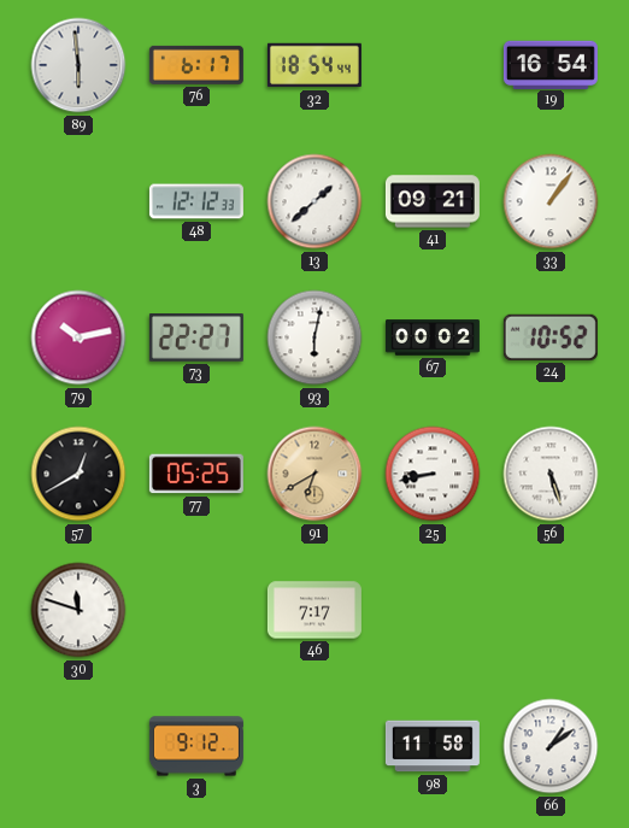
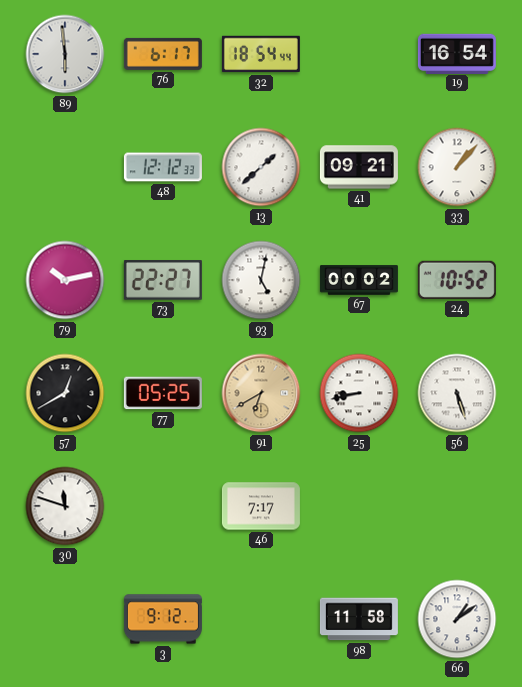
33: 1:06 -> 1:07 (457, 167)
93: 6:02 -> 5:02 (261, 280)
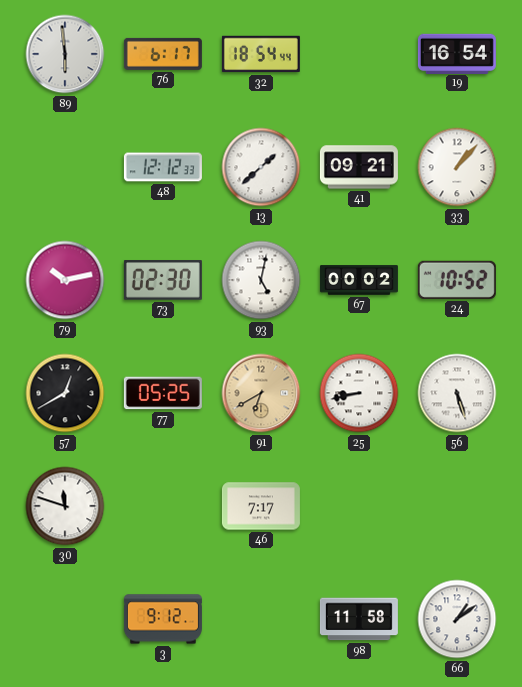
73: 22:27 -> 02:30 (163, 280)
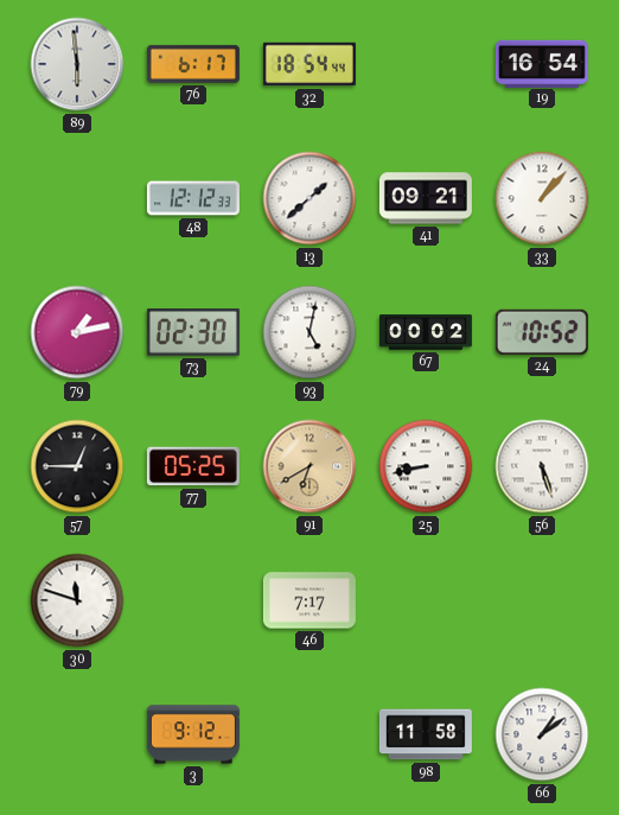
79: 10:13 -> 1:13 (77, 332)
57: 12:40 -> 12:45 (77, 466)
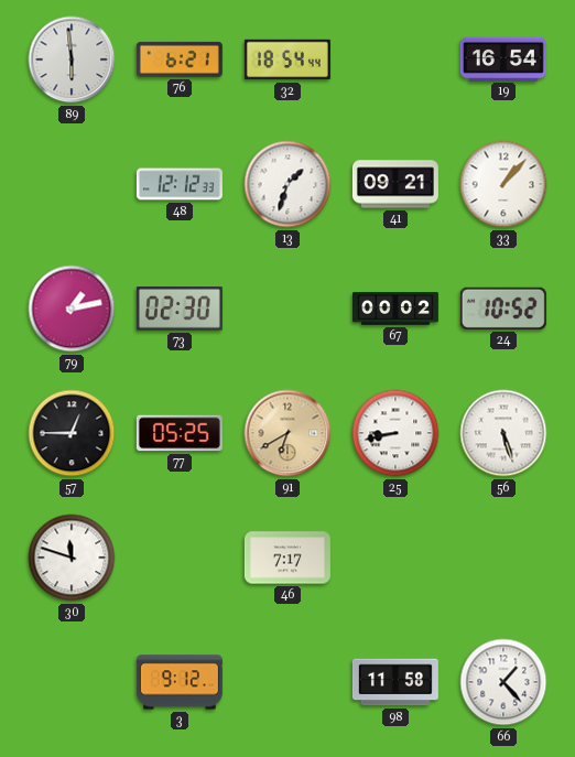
76: 6:17 -> 6:21 (180, 60)
13: 1:38 -> 1:33 (287, 184)
93: 5:02 -> none (309, 332)
66: 1:09 -> 1:23 (503, 682)
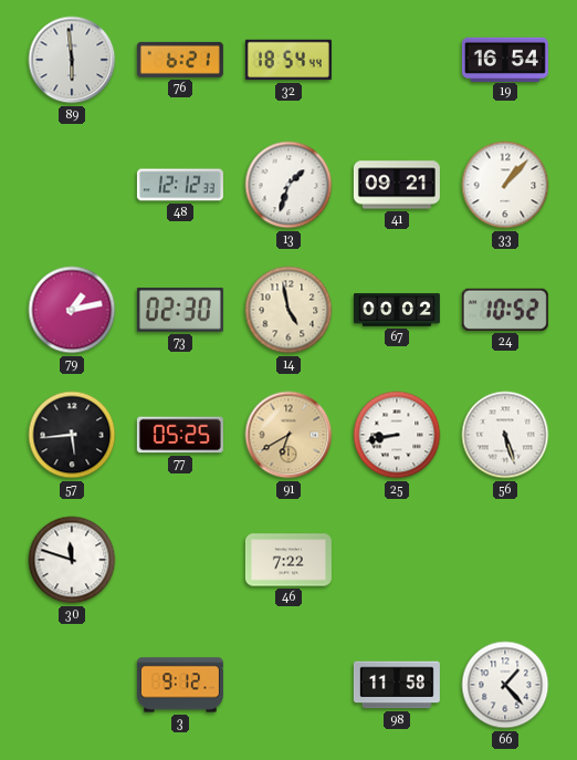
14: none -> 4:58 (288, 310)
57: 12:45 -> 5:44 (72, 435)
46: 7:17 -> 7:22 (288, 560)
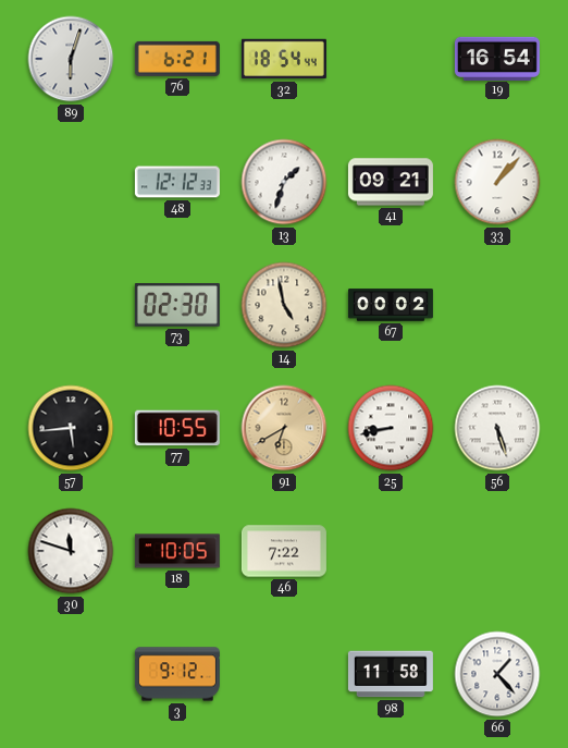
89: 5:59 -> 6:03 (71, 59)
79: 1:13 -> none (72, 310)
24: 10:52 -> none (505, 310)
77: 05:25 -> 10:55 (177, 428)
18: none -> 10:05 (177, 551)
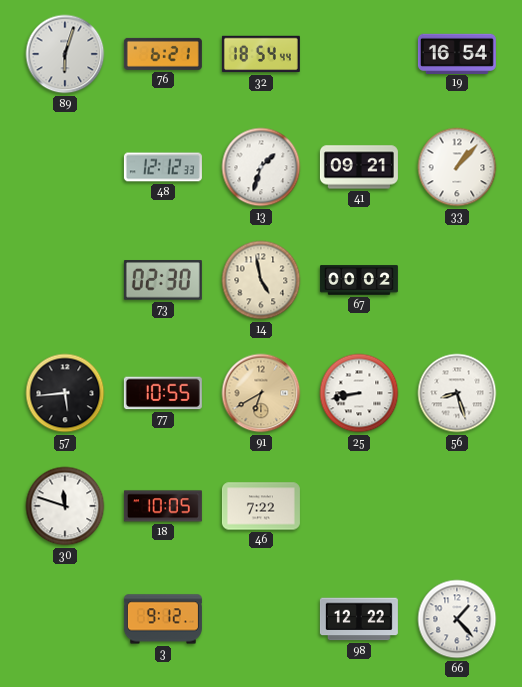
56: 5:27 -> 8:27 (457, 393)
98: 11:58 -> 12:22 (359, 619)
